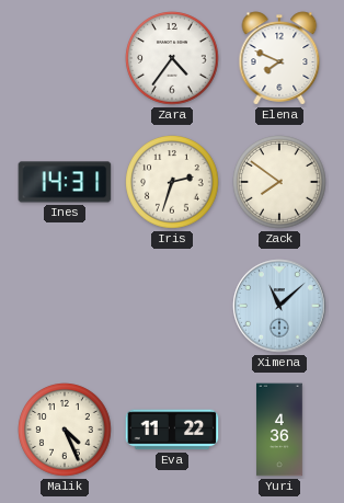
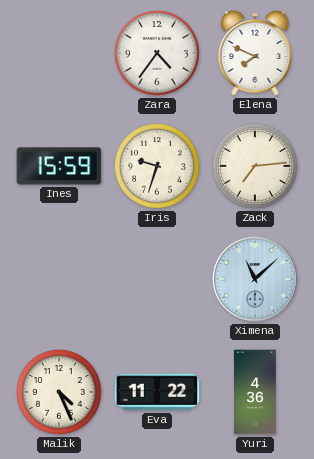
Ines: 14:31 -> 15:59 (59, 166)
Iris: 2:33 -> 9:33 (157, 166)
Zack: 7:51 -> 7:14 (255, 166)
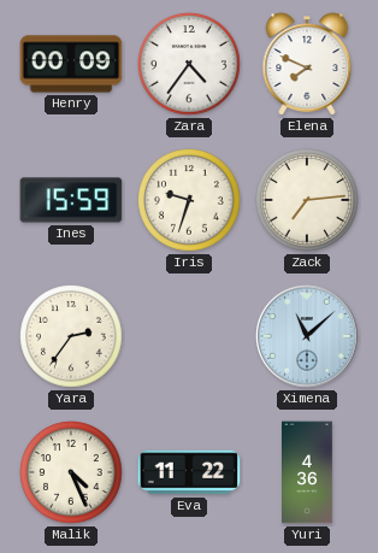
Henry: none -> 00:09 (71, 64)
Yara: none -> 2:36 (71, 336)
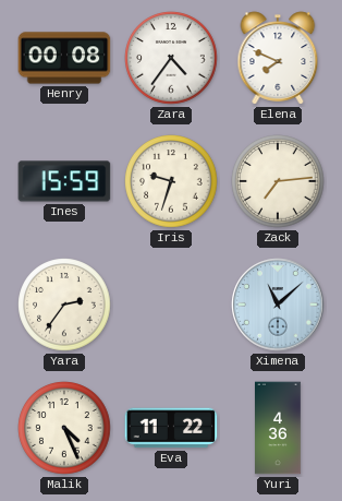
Henry: 00:09 -> 00:08 (64, 58)
